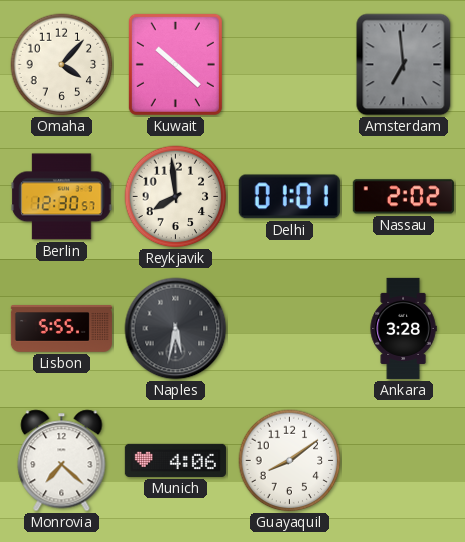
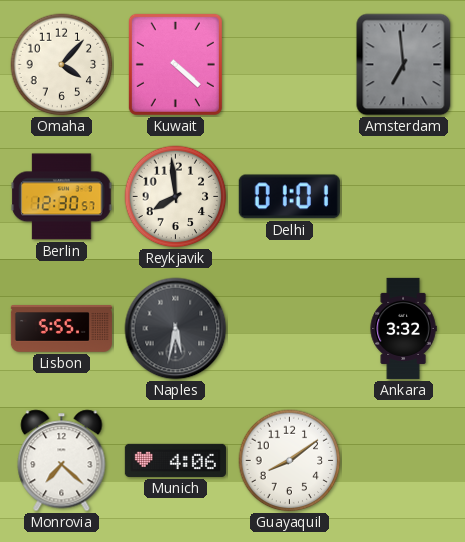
Kuwait: 10:22 -> 4:22 (175, 64)
Nassau: 2:02 -> none (403, 197)
Ankara: 3:28 -> 3:32 (403, 328)
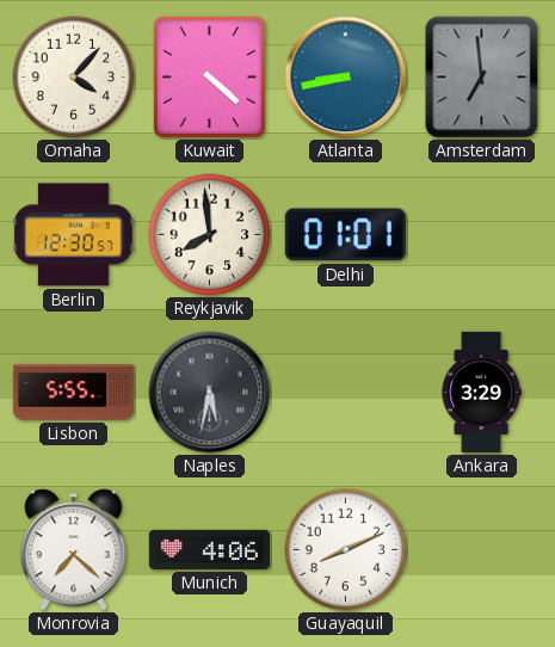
Atlanta: none -> 8:43 (346, 78)
Ankara: 3:32 -> 3:29 (481, 392)
Guayaquil: 8:09 -> 8:11 (346, 550)
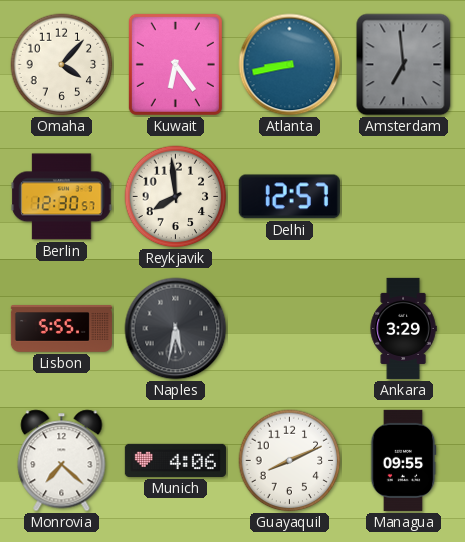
Kuwait: 4:22 -> 6:24 (175, 64)
Delhi: 01:01 -> 12:57 (289, 197)
Managua: none -> 09:55 (403, 460)
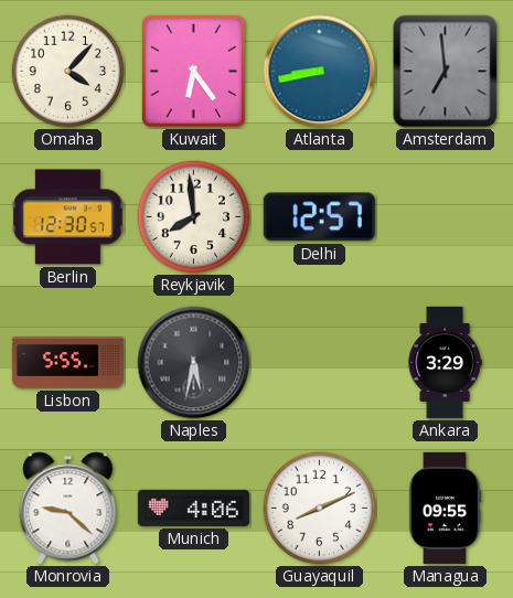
Monrovia: 7:22 -> 9:22 (68, 509)
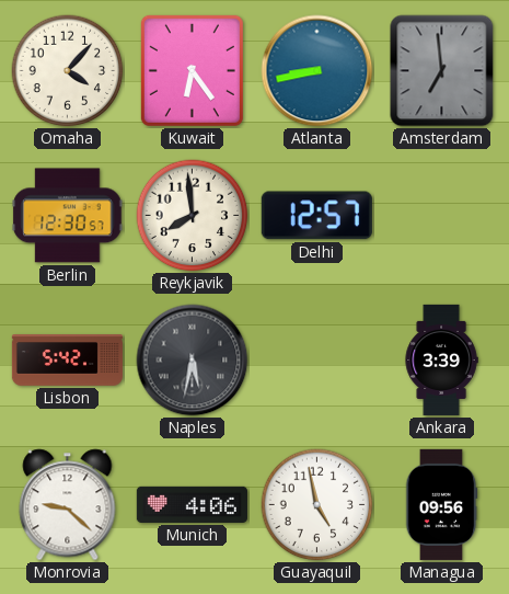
Lisbon: 5:55 -> 5:42 (67, 361)
Ankara: 3:29 -> 3:39 (441, 359)
Guayaquil: 8:11 -> 4:58 (317, 505)
Managua: 09:55 -> 09:56 (441, 504)
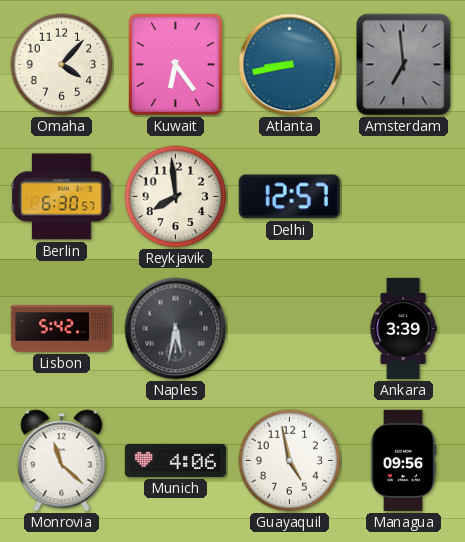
Berlin: 12:30 -> 6:30 (62, 197)
Monrovia: 9:22 -> 11:22 (62, 461)
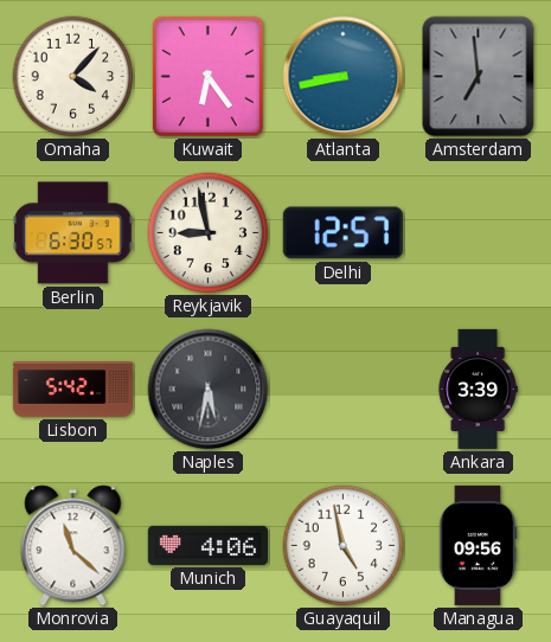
Reykjavik: 7:59 -> 8:58 (209, 233)
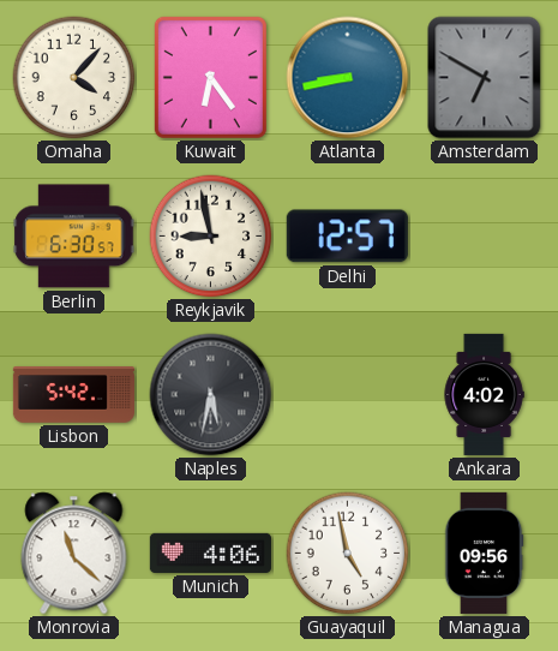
Amsterdam: 6:59 -> 6:50 (485, 78)
Ankara: 3:39 -> 4:02 (484, 394)
